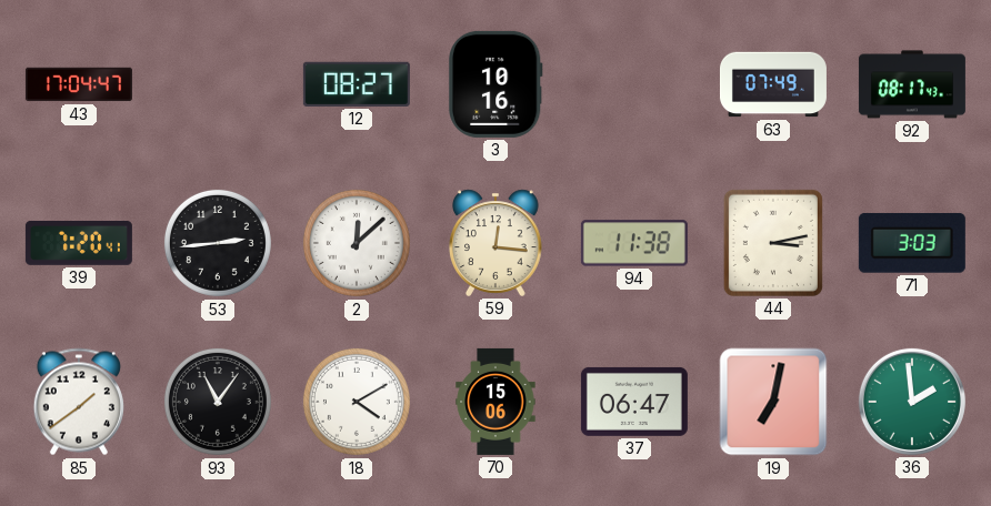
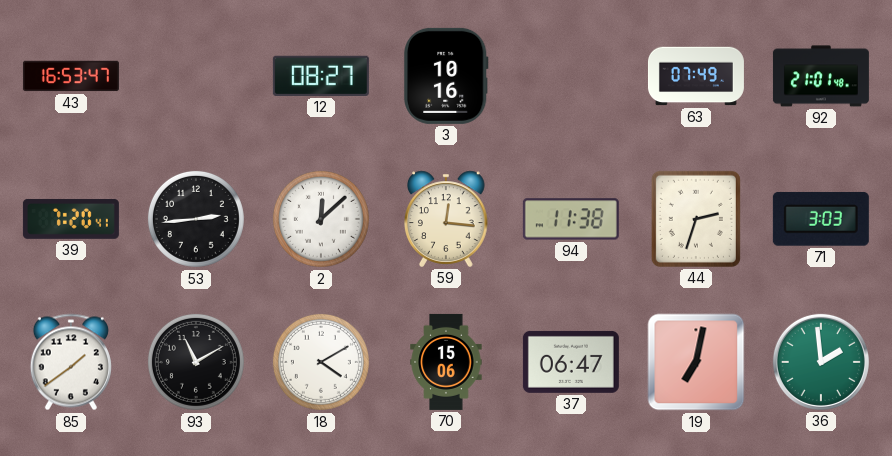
43: 17:04 -> 16:53 (71, 76)
92: 08:17 -> 21:01 (821, 76)
44: 3:13 -> 2:33 (696, 219)
93: 11:06 -> 11:10 (196, 362)
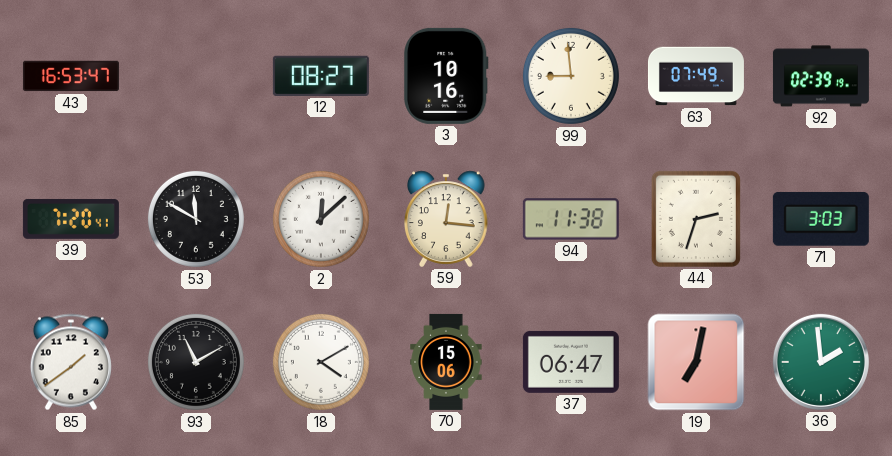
99: none -> 8:59 (571, 76)
92: 21:01 -> 02:39 (821, 76)
53: 2:44 -> 11:50 (196, 219)
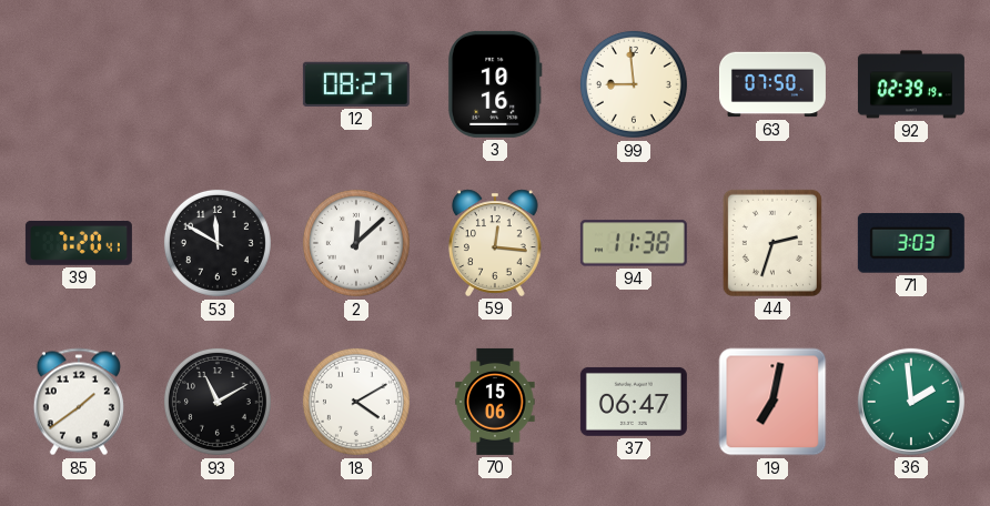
43: 16:53 -> none (71, 76)
63: 07:49 -> 07:50 (772, 84)
